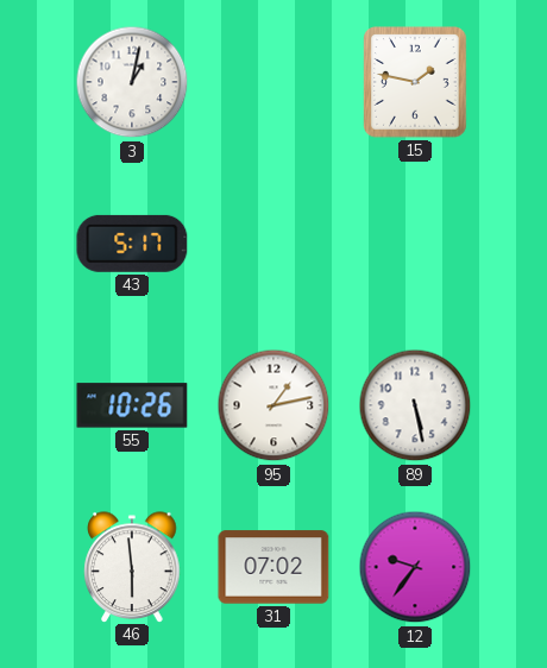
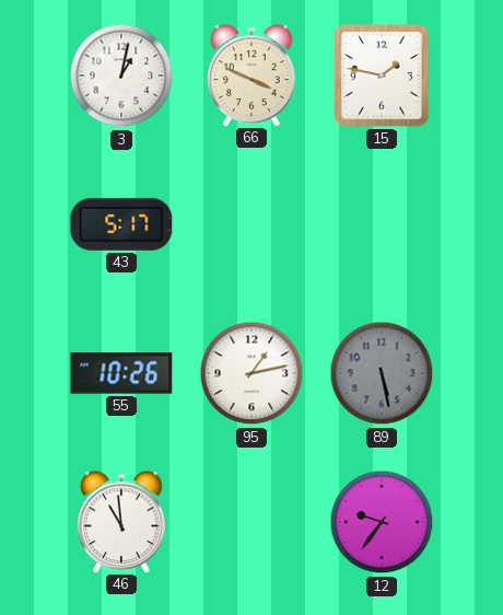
66: none -> 3:49 (251, 76)
89 dial: white -> grey (382, 373)
46: 5:59 -> 10:59 (121, 522)
31: 07:02 -> none (273, 567)
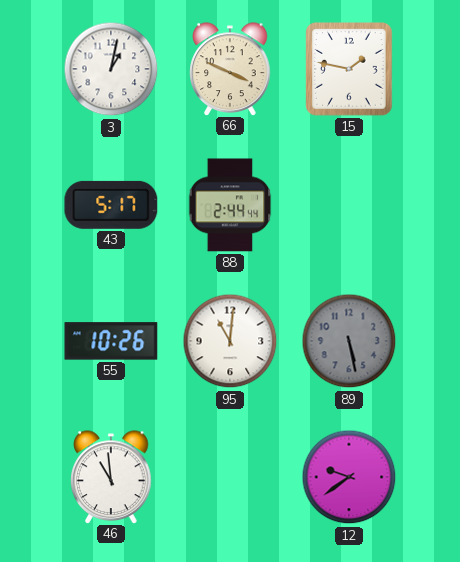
88: none -> 2:44 (230, 205)
95: 1:13 -> 11:01 (230, 341)
12: 9:36 -> 9:39 (349, 477)
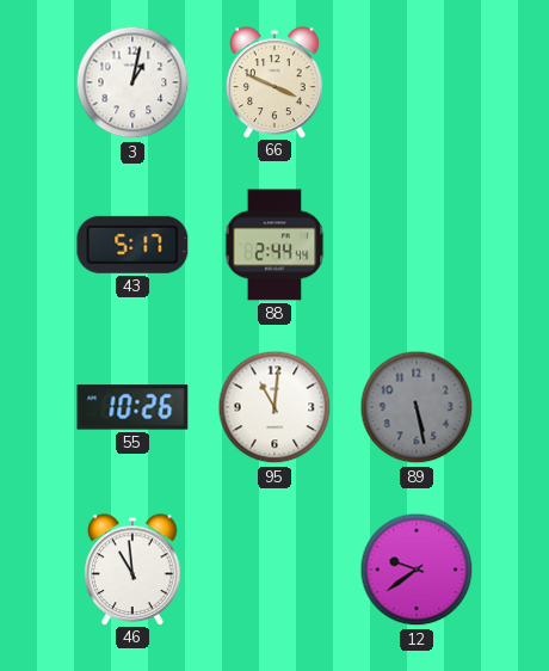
15: 1:47 -> none (349, 69)
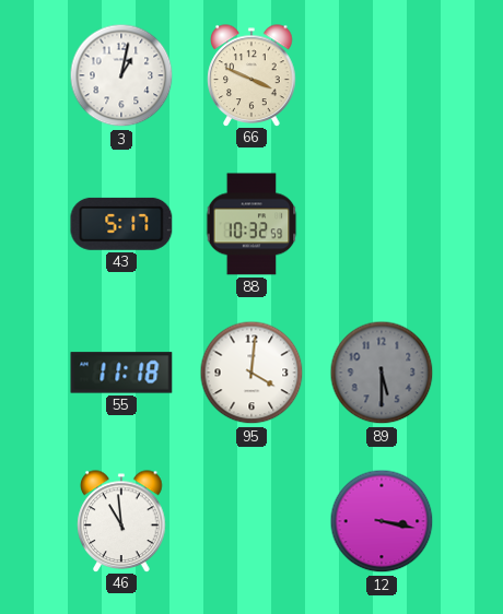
88: 2:44 -> 10:32 (251, 224)
55: 10:26 -> 11:18 (121, 373)
95: 11:01 -> 4:01 (251, 373)
89: 5:28 -> 5:30 (382, 373)
12: 9:39 -> 3:17 (382, 521)
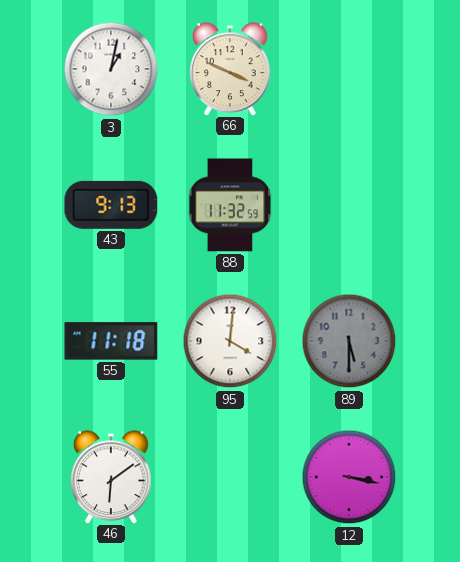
43: 5:17 -> 9:13 (111, 205)
88: 10:32 -> 11:32 (230, 205)
46: 10:59 -> 6:09 (111, 477)
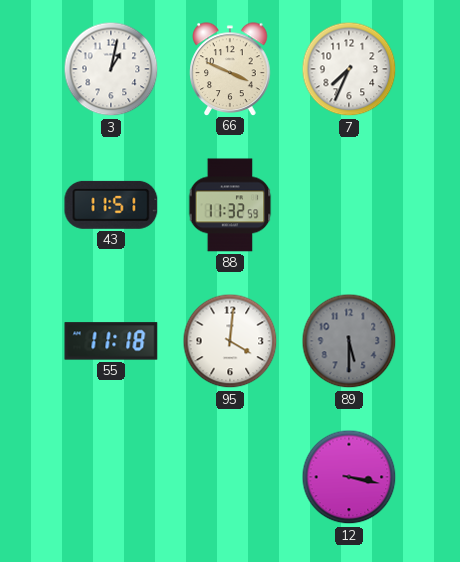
7: none -> 7:34 (349, 69)
43: 9:13 -> 11:51 (111, 205)
46: 6:09 -> none (111, 477)
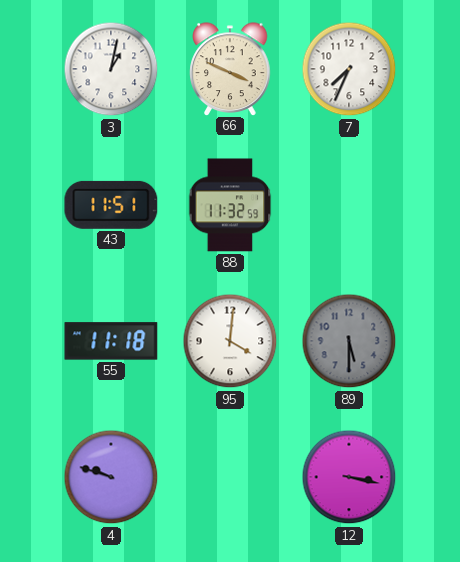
4: none -> 9:48 (111, 477)
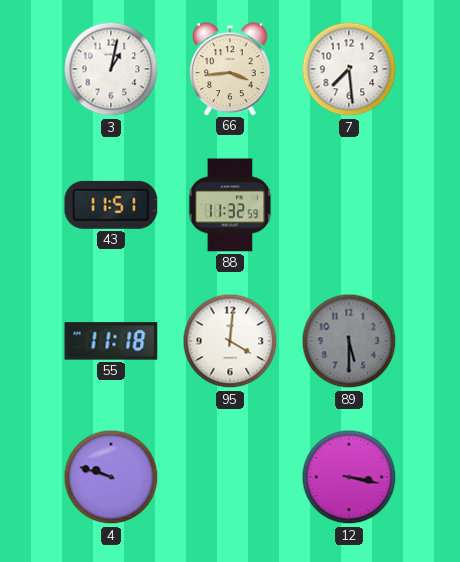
66: 3:49 -> 3:44 (230, 69)
7: 7:34 -> 7:29 (349, 69)
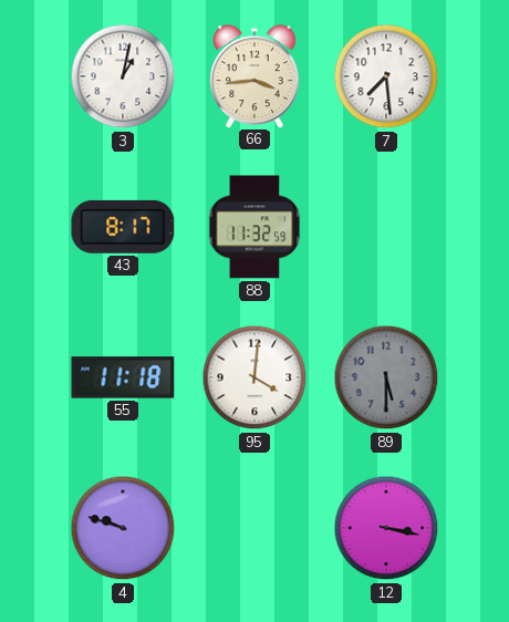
43: 11:51 -> 8:17 (123, 227)
